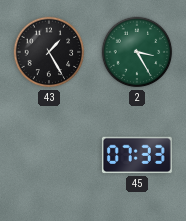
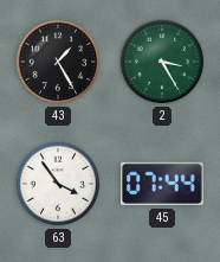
63: none -> 3:54 (58, 184)
45: 07:33 -> 07:44 (162, 184)
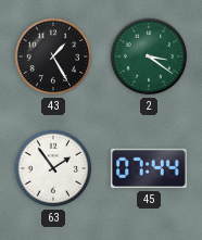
2: 3:25 -> 3:21 (149, 56)
63: 3:54 -> 1:54 (53, 168)
